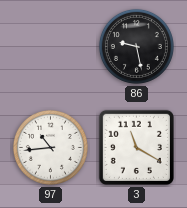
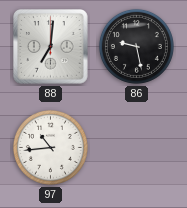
88: none -> 7:01 (51, 47)
3: 11:20 -> none (136, 147)
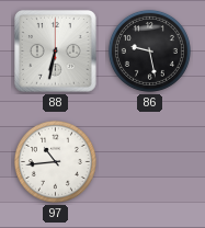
88: 7:01 -> 6:32 (56, 52)
